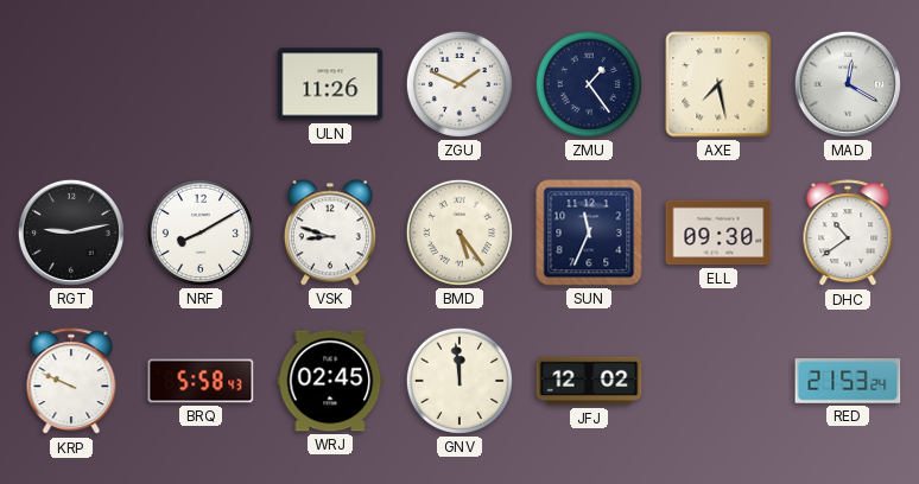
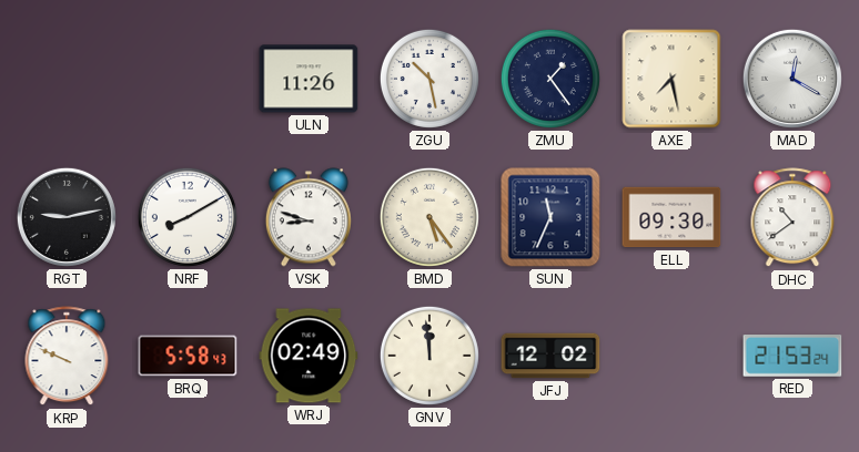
ZGU: 1:49 -> 10:28 (429, 79)
WRJ: 02:45 -> 02:49 (309, 356)
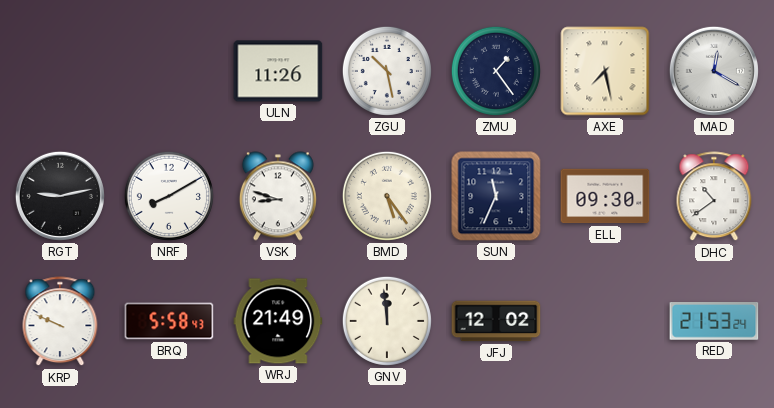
WRJ: 02:49 -> 21:49 (278, 321)
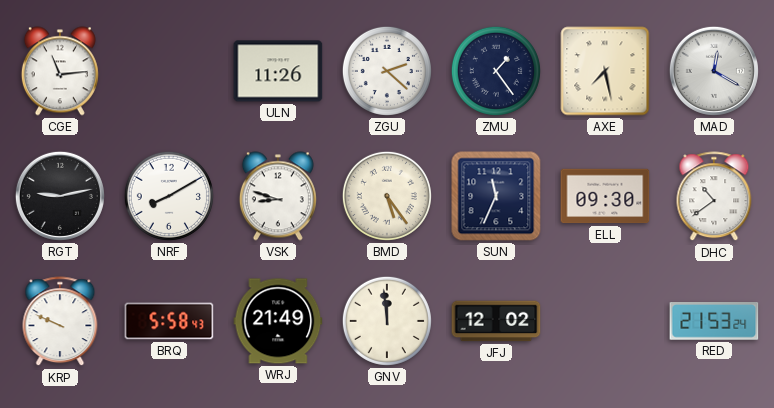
CGE: none -> 11:14 (60, 71)
ZGU: 10:28 -> 2:22 (387, 71)
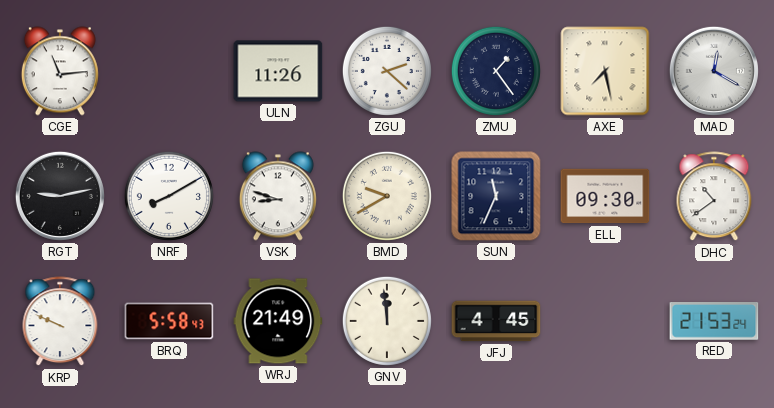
BMD: 5:24 -> 9:40 (387, 196)
JFJ: 12:02 -> 4:45 (496, 321)
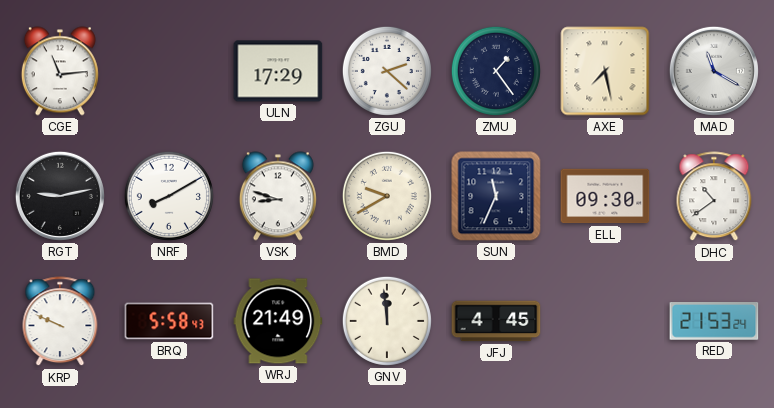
ULN: 11:26 -> 17:29 (278, 71)
MAD: 12:20 -> 11:20 (714, 71)
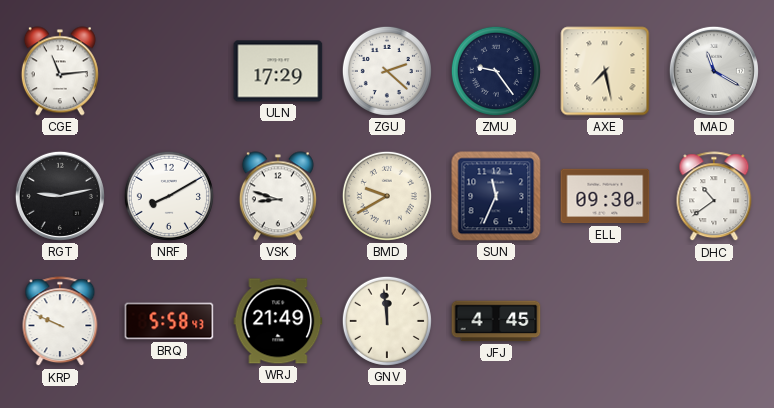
ZMU: 1:24 -> 9:24 (496, 71)
RED: 21:53 -> none (714, 322)
